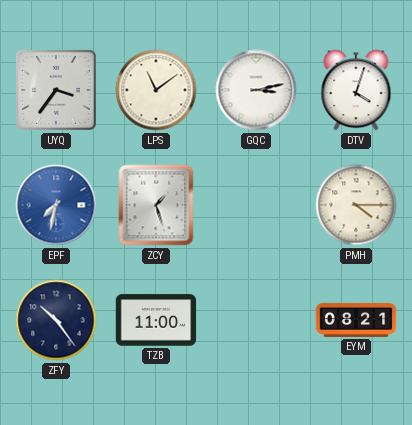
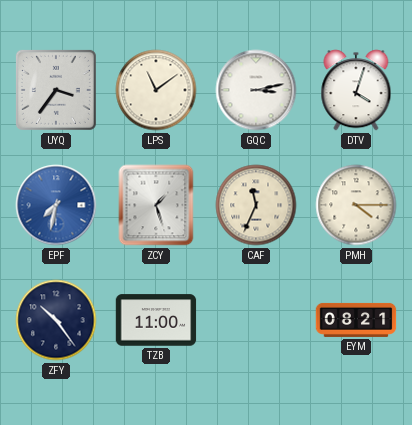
CAF: none -> 11:34 (256, 205)
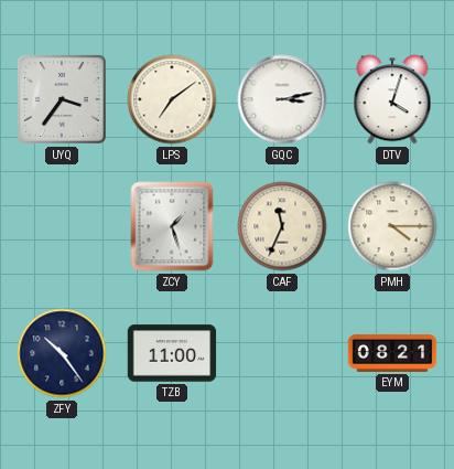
LPS: 11:09 -> 7:09 (172, 99)
EPF: 7:32 -> none (56, 205)
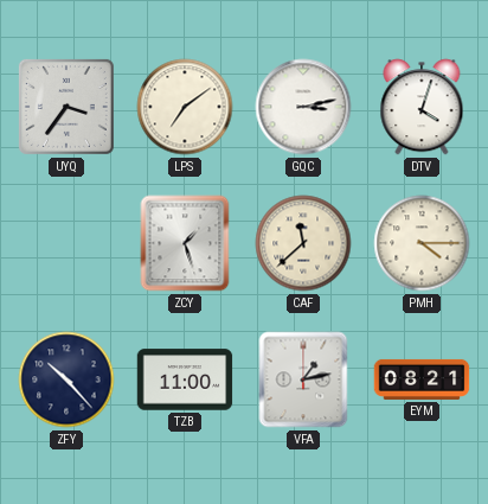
CAF: 11:34 -> 11:38 (303, 243)
ZFY: 10:24 -> 10:23 (66, 379)
VFA: none -> 1:13 (303, 379)
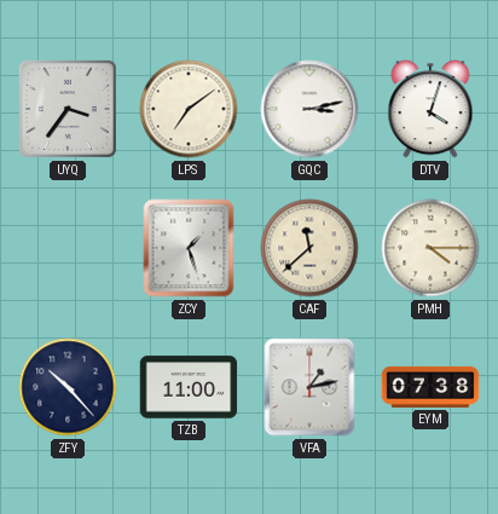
EYM: 08:21 -> 07:38 (430, 387)
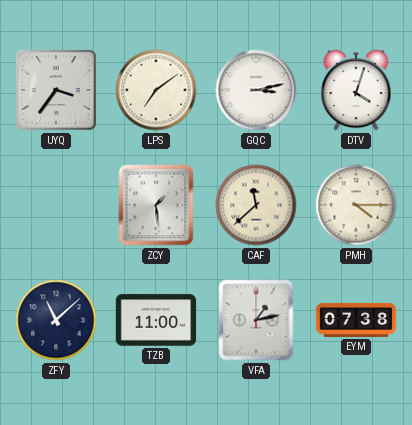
ZCY: 1:27 -> 1:29 (156, 205)
ZFY: 10:23 -> 11:08 (56, 320)
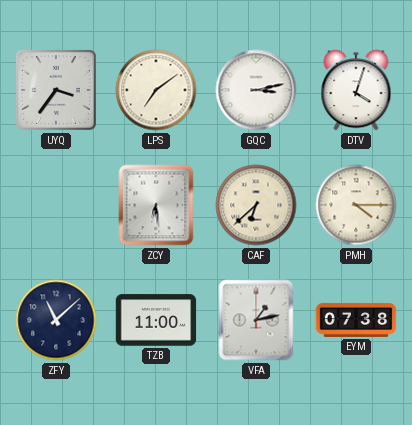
ZCY: 1:29 -> 6:29 (156, 205)
CAF: 11:38 -> 6:38 (256, 205)
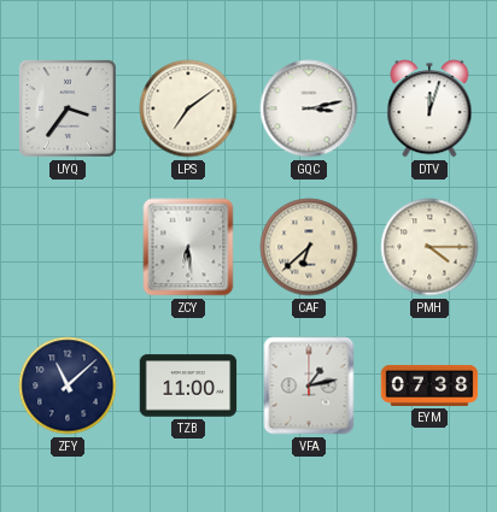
DTV: 4:03 -> 12:03 (429, 108)
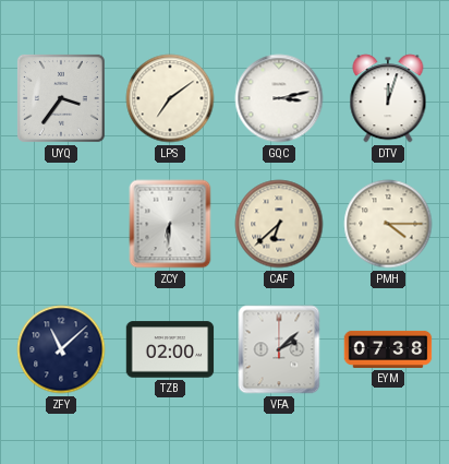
ZCY: 6:29 -> 6:31 (170, 224)
TZB: 11:00 -> 02:00 (170, 349)
VFA: 1:13 -> 2:08 (279, 349)
